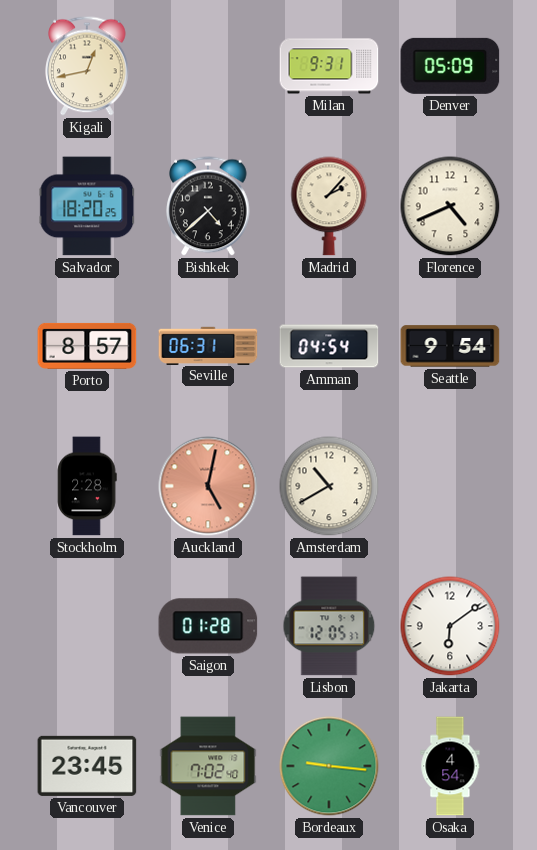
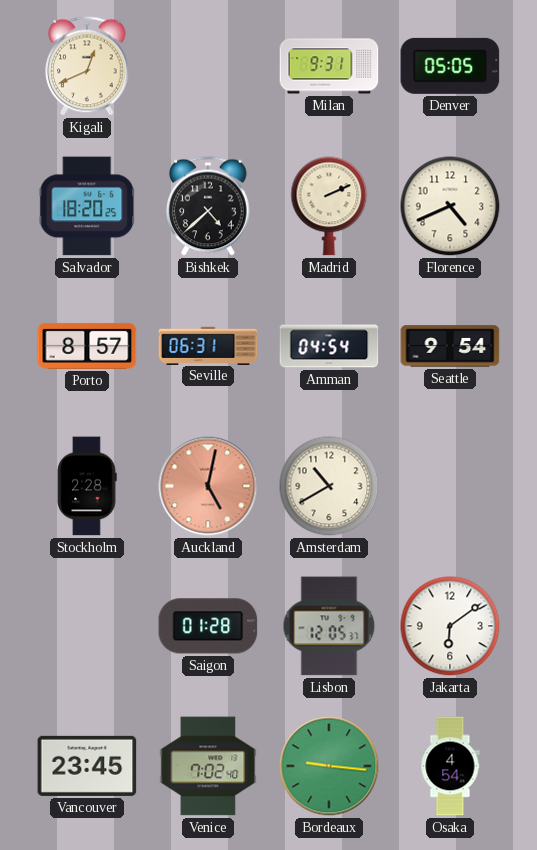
Kigali: 12:43 -> 12:41 (87, 66)
Denver: 05:09 -> 05:05 (450, 66)
Madrid: 2:07 -> 2:11 (329, 206)
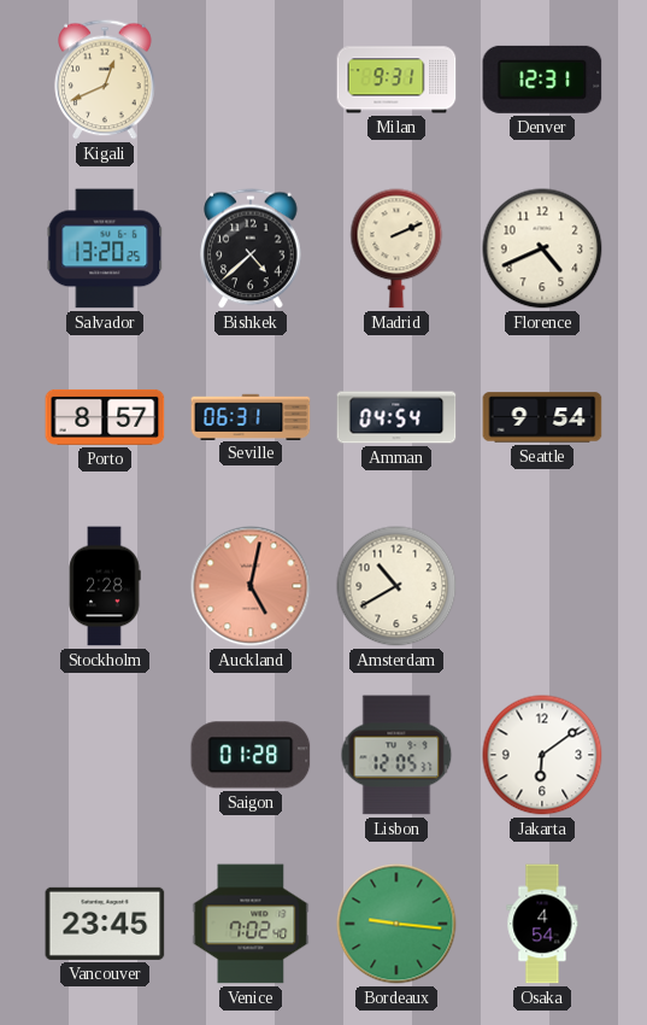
Denver: 05:05 -> 12:31 (542, 80)
Salvador: 18:20 -> 13:20 (105, 248)
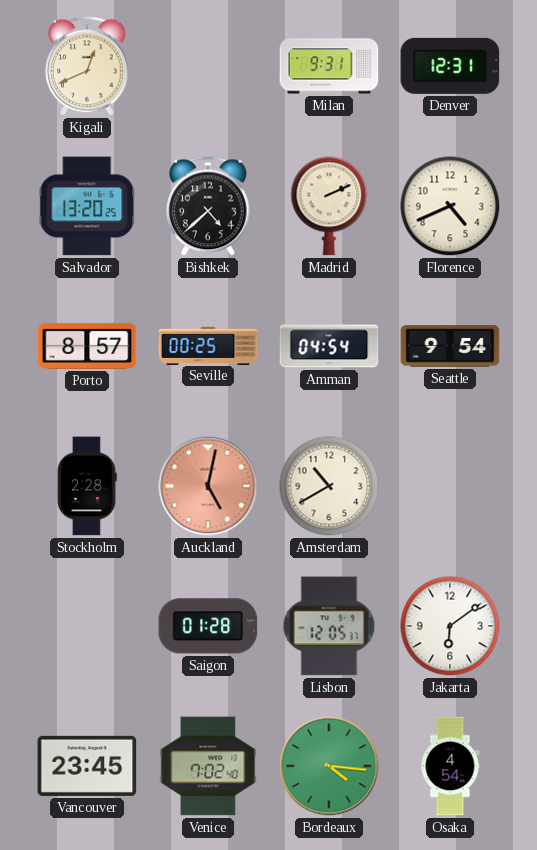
Seville: 06:31 -> 00:25 (208, 345)
Bordeaux: 9:16 -> 4:16 (329, 766)
